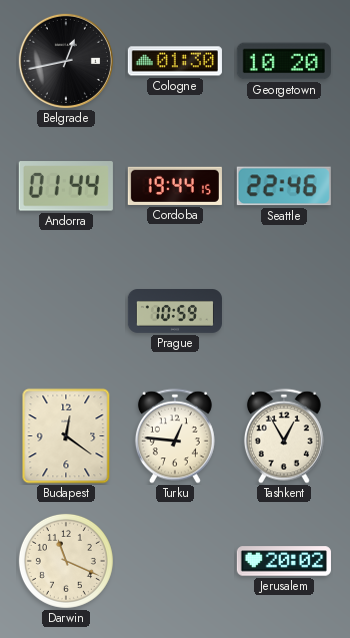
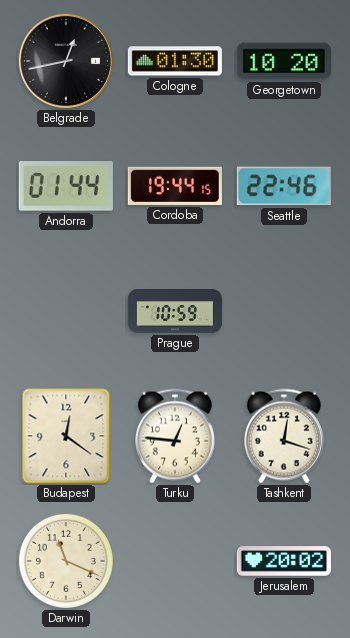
Tashkent: 12:55 -> 12:18 (284, 436)
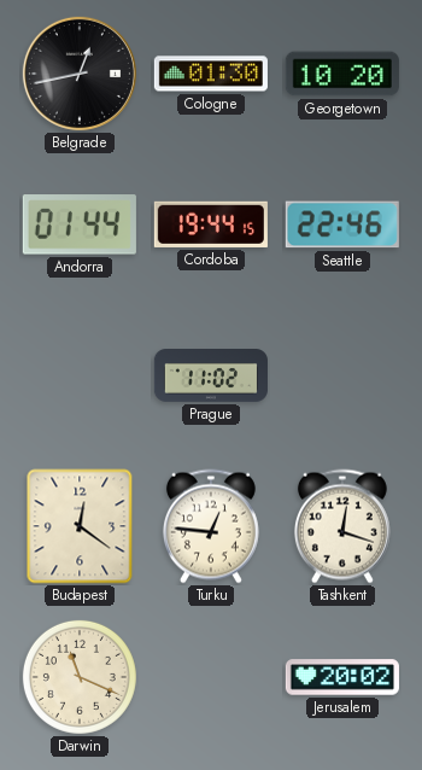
Prague: 10:59 -> 11:02 (211, 377)
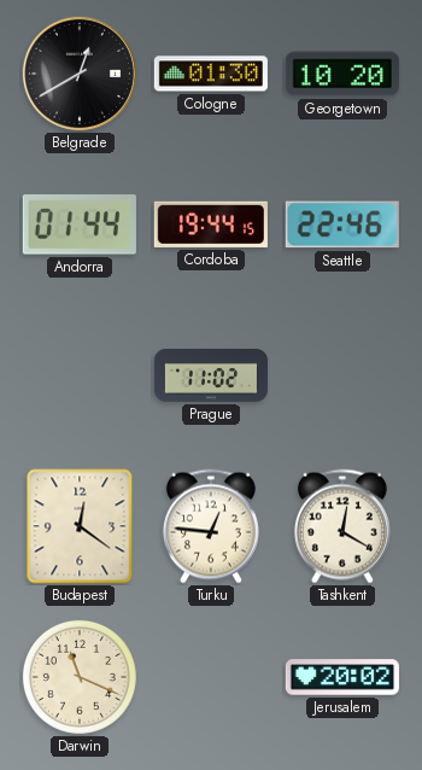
Belgrade: 12:43 -> 12:40 (80, 74)
Tashkent: 12:18 -> 12:20 (342, 526)
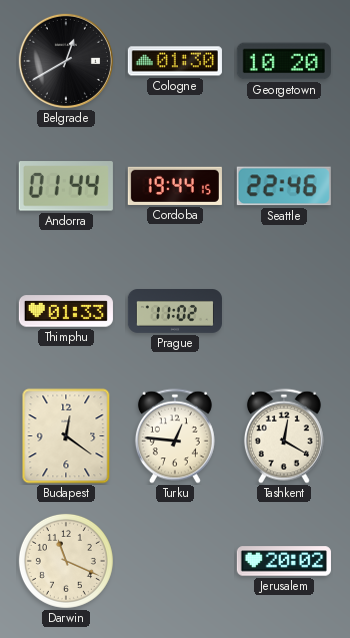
Thimphu: none -> 01:33 (66, 311)
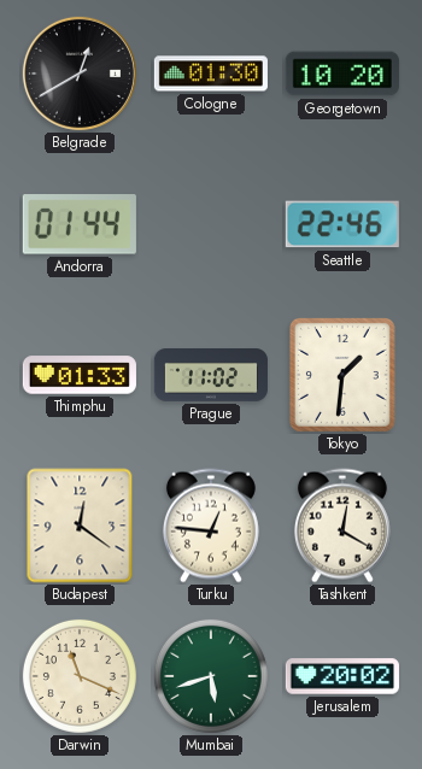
Cordoba: 19:44 -> none (175, 186)
Tokyo: none -> 1:31 (342, 375)
Mumbai: none -> 5:42 (211, 676)
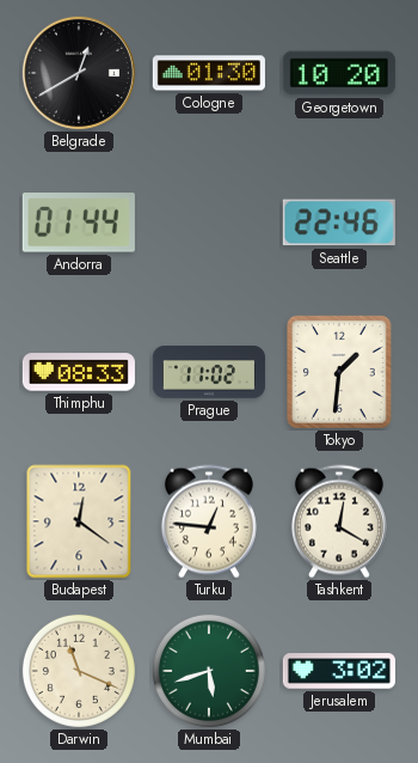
Thimphu: 01:33 -> 08:33 (79, 372)
Jerusalem: 20:02 -> 3:02 (339, 671)
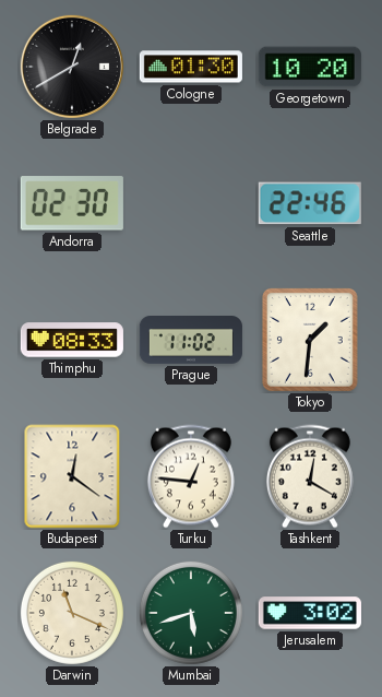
Andorra: 01:44 -> 02:30 (72, 203)
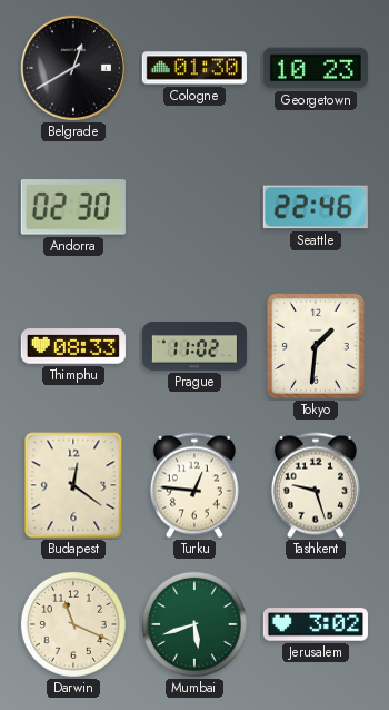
Georgetown: 10:20 -> 10:23 (316, 68)
Tashkent: 12:20 -> 9:27 (316, 485)
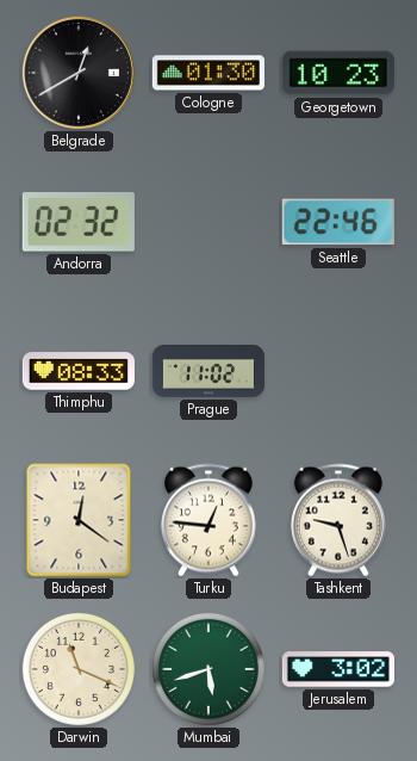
Andorra: 02:30 -> 02:32 (79, 222)
Tokyo: 1:31 -> none (316, 346)
